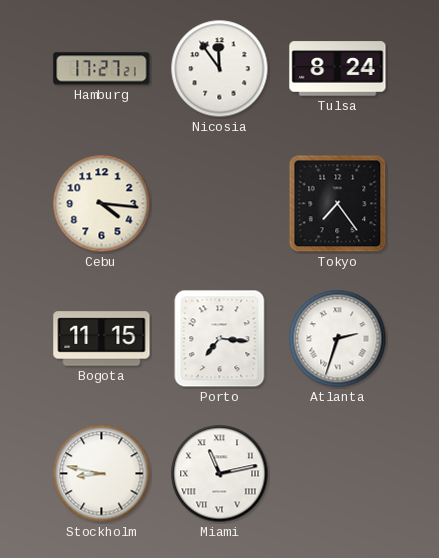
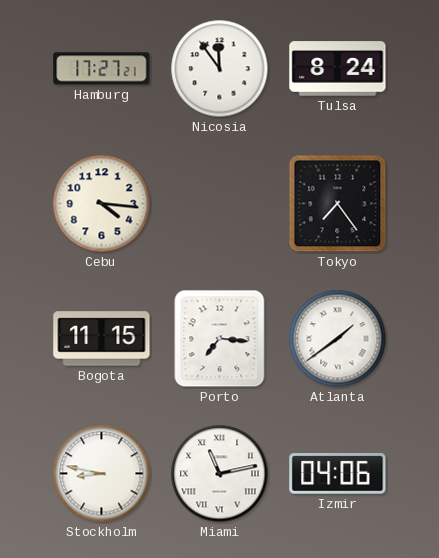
Atlanta: 2:33 -> 1:39 (338, 339)
Izmir: none -> 04:06 (338, 474)
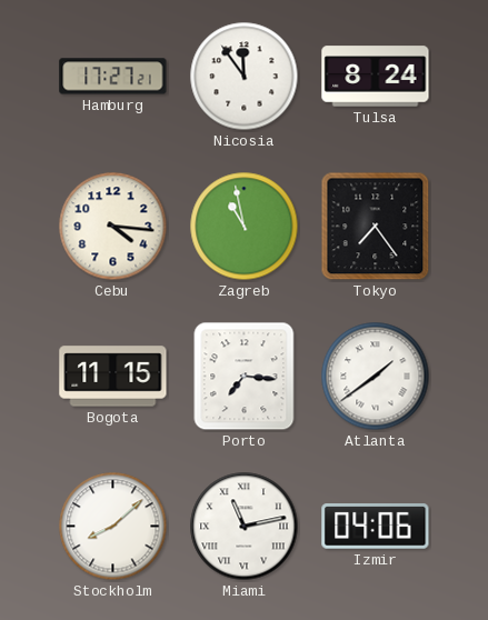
Zagreb: none -> 10:58 (245, 227)
Stockholm: 8:47 -> 8:08 (113, 527)
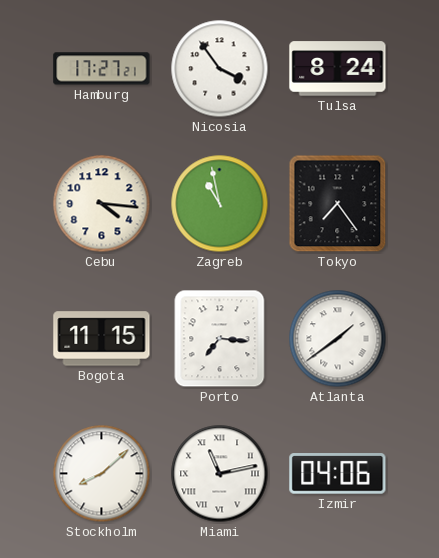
Nicosia: 11:54 -> 3:54 (220, 69)
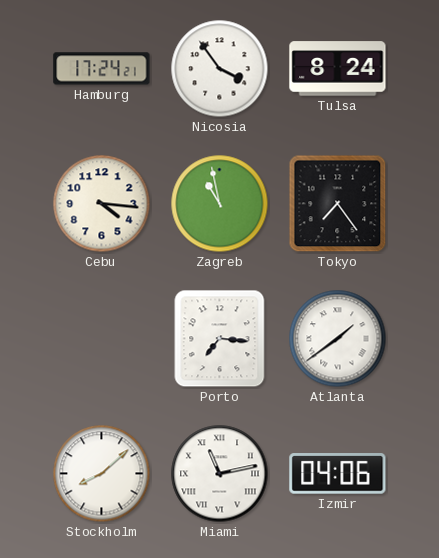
Hamburg: 17:27 -> 17:24 (102, 69)
Bogota: 11:15 -> none (102, 339)
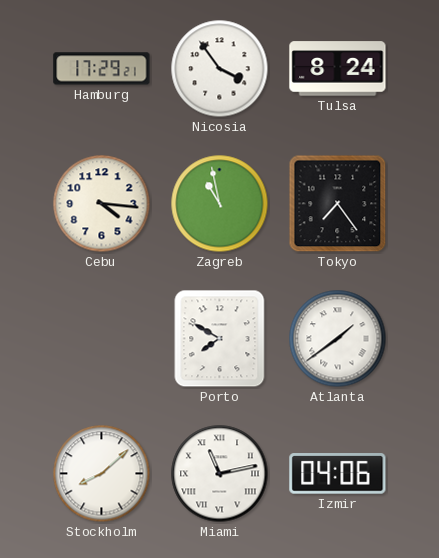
Hamburg: 17:24 -> 17:29 (102, 69)
Porto: 7:16 -> 7:50 (220, 339)
